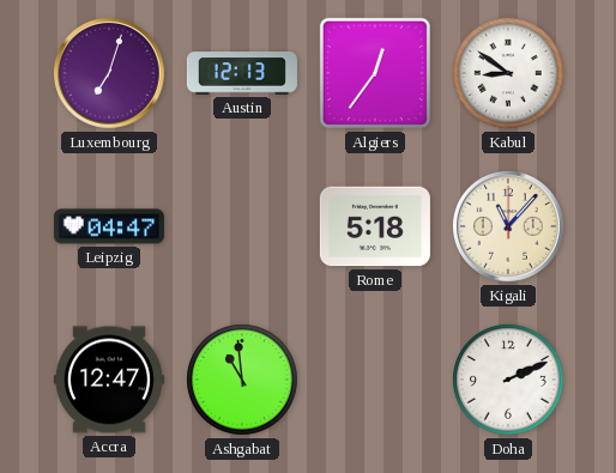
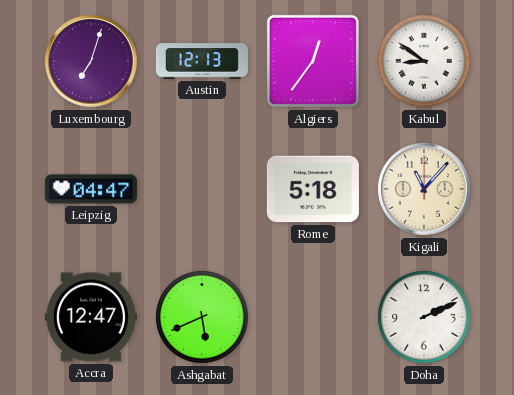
Ashgabat: 10:59 -> 5:41 (202, 317)
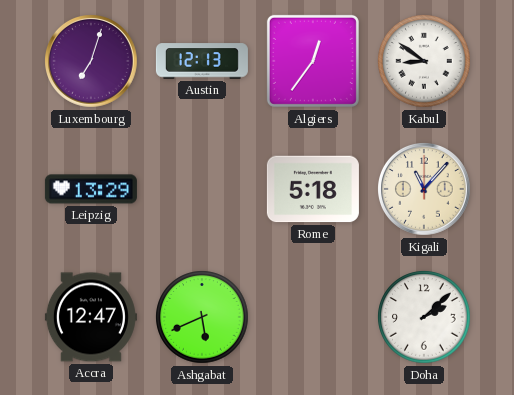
Leipzig: 04:47 -> 13:29 (91, 189)
Doha: 2:11 -> 2:08 (424, 317)
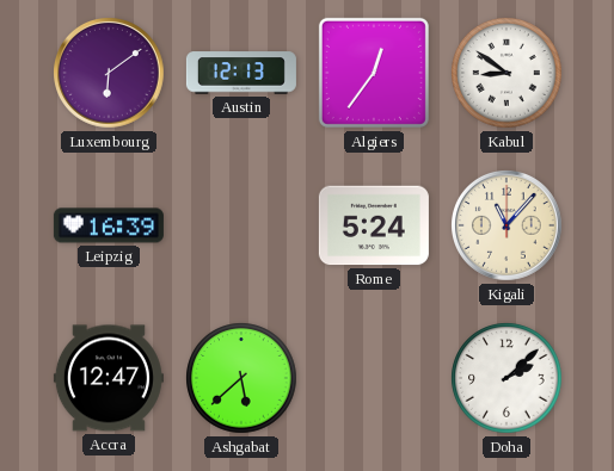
Luxembourg: 7:03 -> 6:09 (110, 74)
Leipzig: 13:29 -> 16:39 (109, 225)
Rome: 5:18 -> 5:24 (374, 225)
Ashgabat: 5:41 -> 5:38 (241, 378)
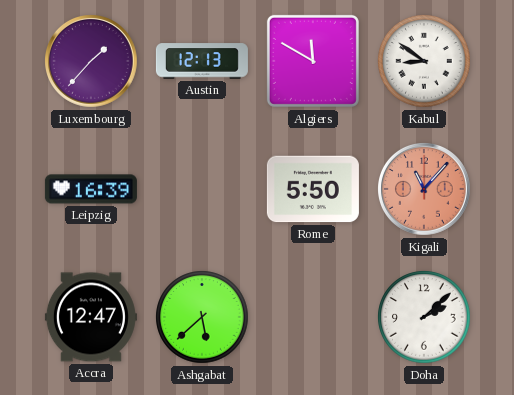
Luxembourg: 6:09 -> 1:37 (92, 62)
Algiers: 12:36 -> 11:50 (313, 61)
Rome: 5:24 -> 5:50 (313, 189)
Kigali dial: cream -> salmon (425, 190)
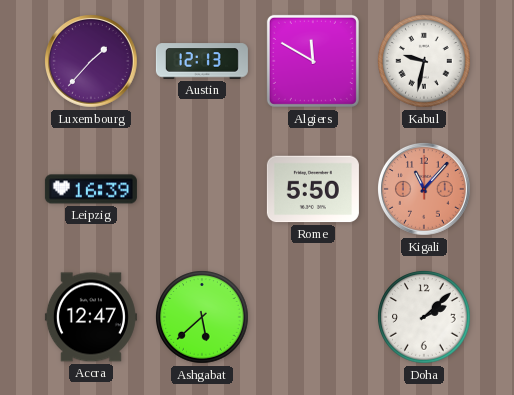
Kabul: 8:51 -> 9:32 (424, 61)
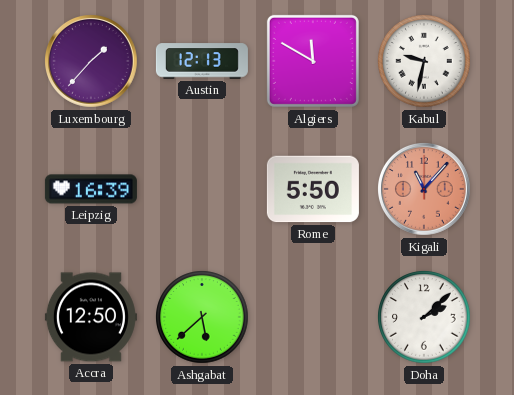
Accra: 12:47 -> 12:50 (91, 317)
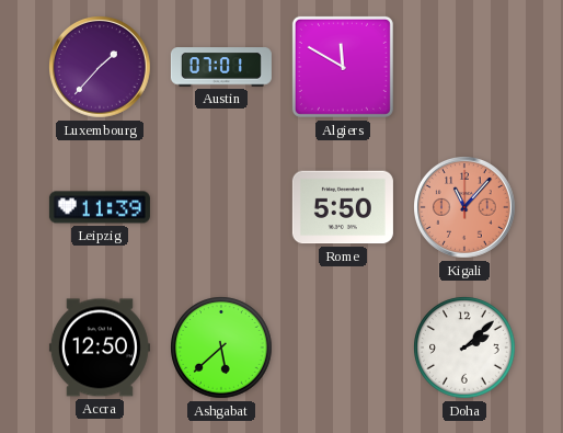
Austin: 12:13 -> 07:01 (221, 67)
Kabul: 9:32 -> none (424, 61)
Leipzig: 16:39 -> 11:39 (100, 207)
